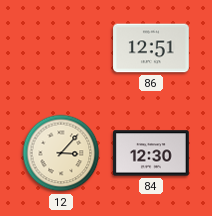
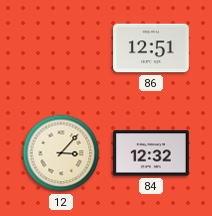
84: 12:30 -> 12:32 (151, 153)
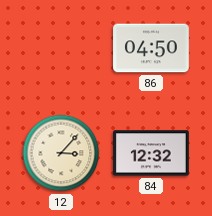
86: 12:51 -> 04:50 (151, 48)
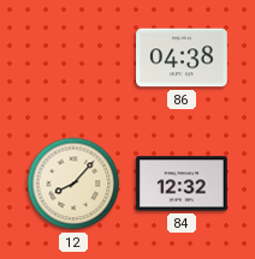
86: 04:50 -> 04:38 (182, 58)
12: 3:07 -> 8:07 (73, 183)
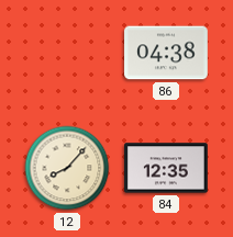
84: 12:32 -> 12:35 (166, 168)
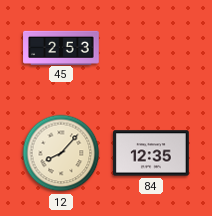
45: none -> 2:53 (61, 47)
86: 04:38 -> none (166, 53)
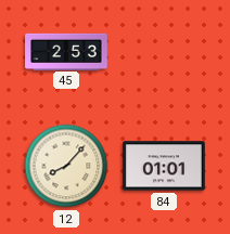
84: 12:35 -> 01:01 (164, 166)
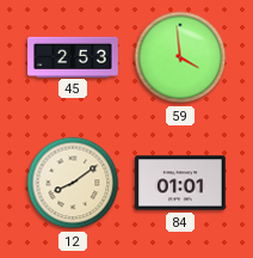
59: none -> 3:59 (180, 57)
12: 8:07 -> 8:09 (73, 183)
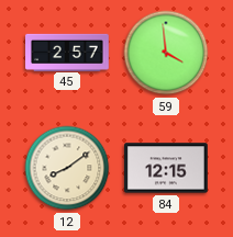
45: 2:53 -> 2:57 (67, 52)
84: 01:01 -> 12:15 (166, 168)
